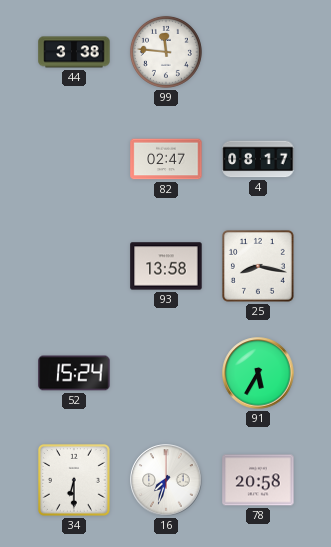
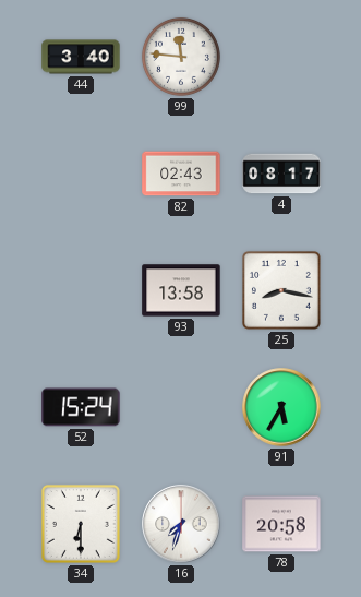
44: 3:38 -> 3:40 (81, 57)
82: 02:47 -> 02:43 (181, 174)
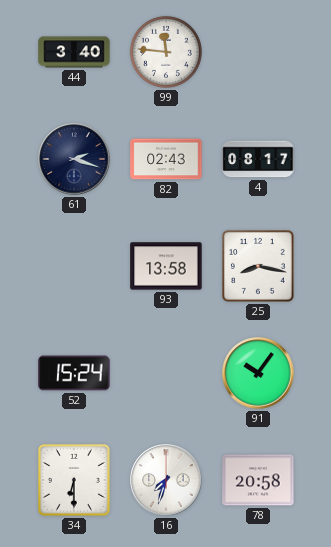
61: none -> 2:18 (74, 159)
91: 5:35 -> 10:06 (258, 373)
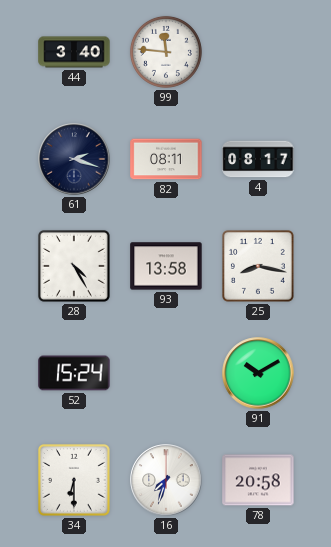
82: 02:43 -> 08:11 (166, 159)
28: none -> 4:25 (74, 266)
91: 10:06 -> 10:10 (258, 373)
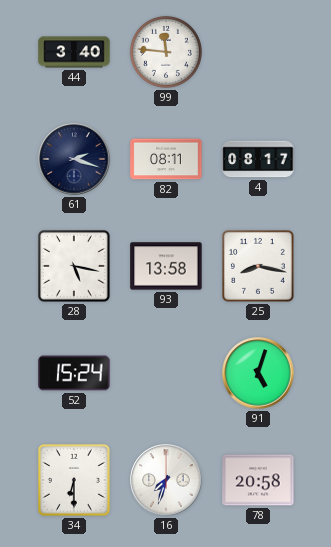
28: 4:25 -> 5:17 (74, 266)
91: 10:10 -> 5:03 (258, 373)
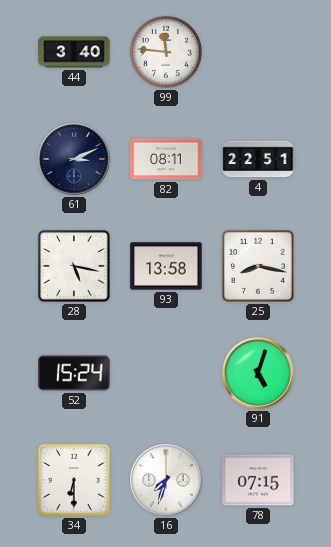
61: 2:18 -> 3:11 (74, 159)
4: 08:17 -> 22:51 (258, 159)
78: 20:58 -> 07:15 (258, 480)
